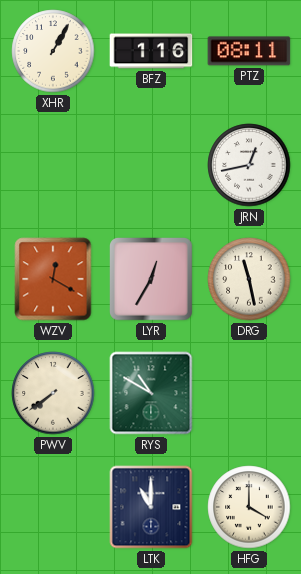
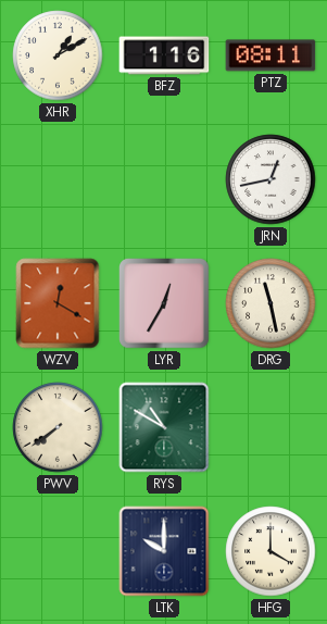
XHR: 1:05 -> 1:10 (58, 55)
LTK: 11:00 -> 10:00 (164, 551)
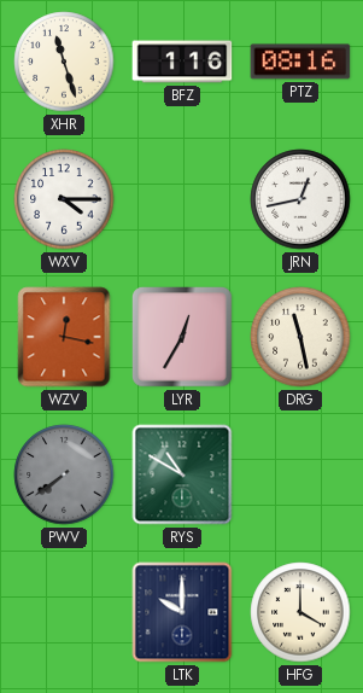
XHR: 1:10 -> 11:27 (64, 62)
PTZ: 08:11 -> 08:16 (300, 62)
WXV: none -> 4:15 (64, 199)
WZV: 12:20 -> 12:17 (64, 337)
PWV dial: cream -> grey (64, 474)
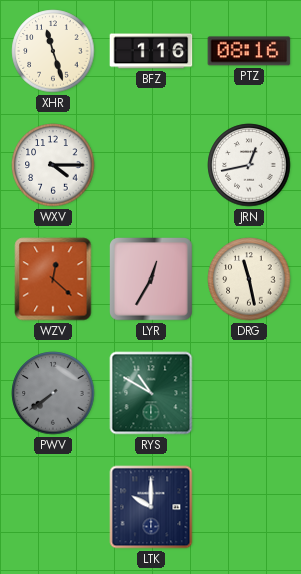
WZV: 12:17 -> 12:22 (53, 279)
HFG: 4:00 -> none (300, 612)
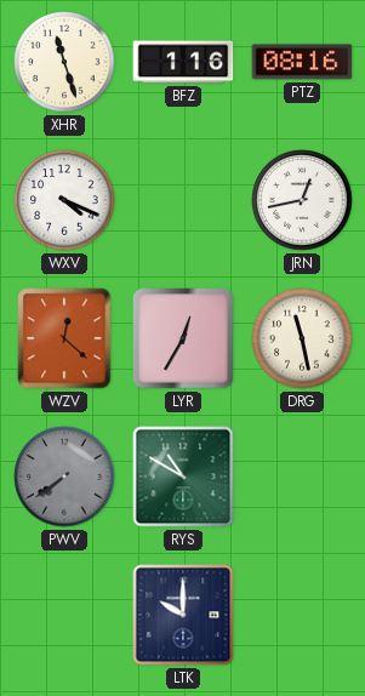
WXV: 4:15 -> 4:19 (64, 200)
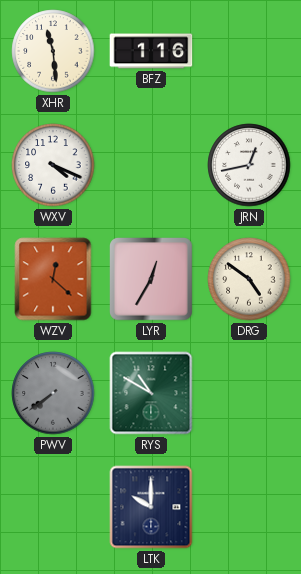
XHR: 11:27 -> 11:29 (53, 51)
PTZ: 08:16 -> none (302, 62)
DRG: 11:28 -> 4:51 (249, 279)
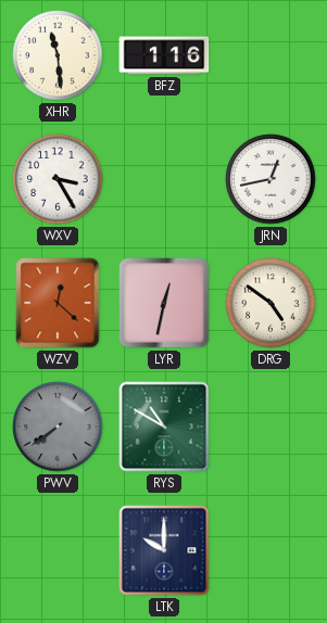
WXV: 4:19 -> 3:25 (58, 179)
LYR: 12:35 -> 12:32 (165, 304)
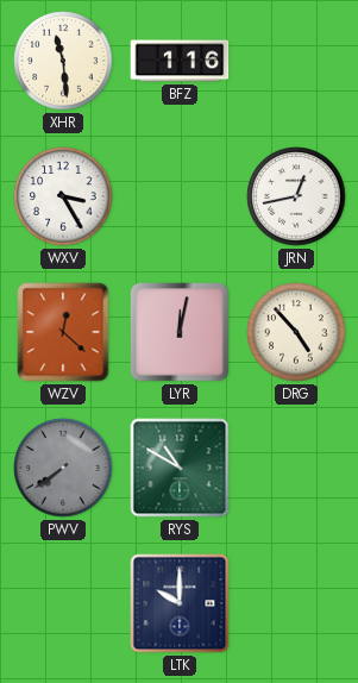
LYR: 12:32 -> 12:02 (181, 333)
DRG: 4:51 -> 4:53 (296, 332)
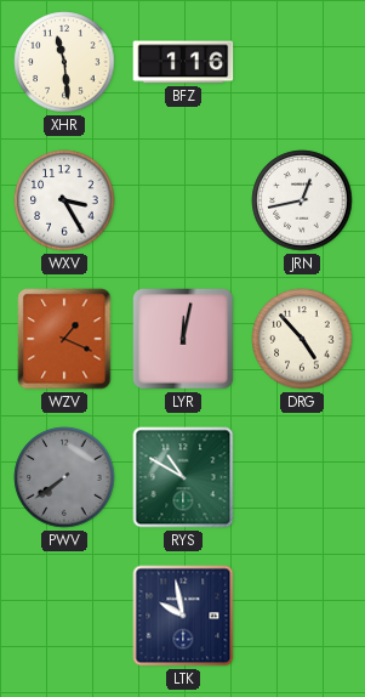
WZV: 12:22 -> 1:19 (64, 339)
LTK: 10:00 -> 9:58 (183, 616)
